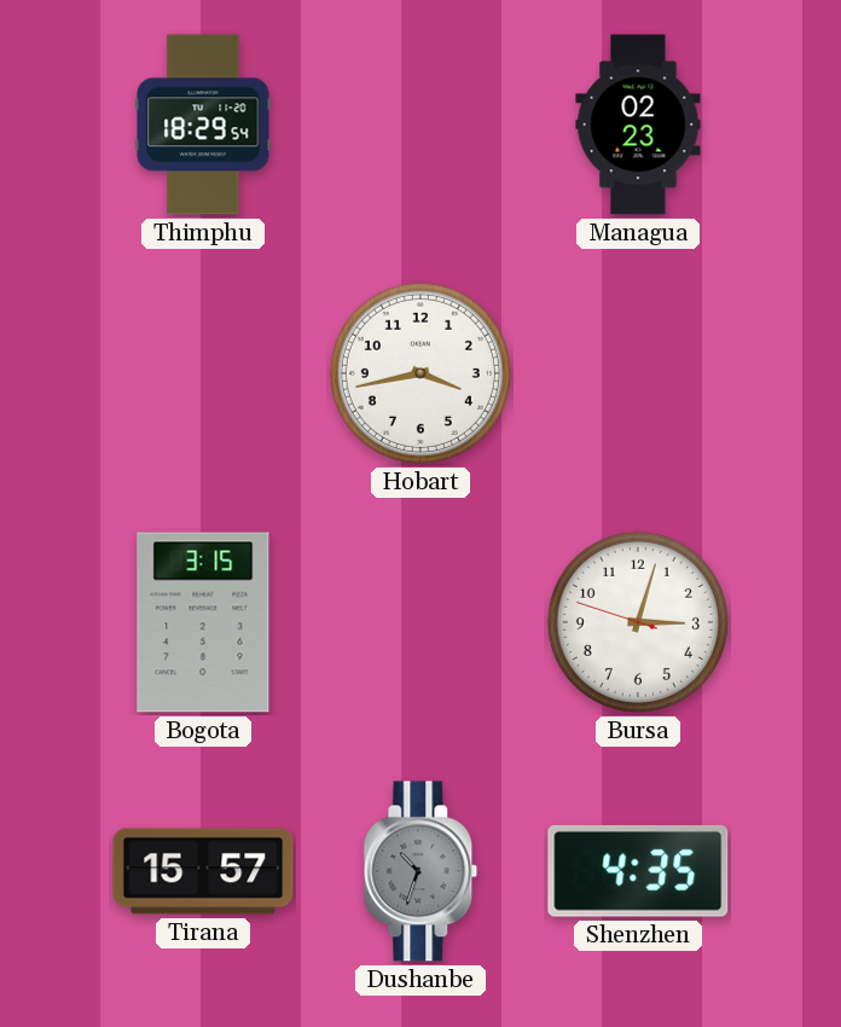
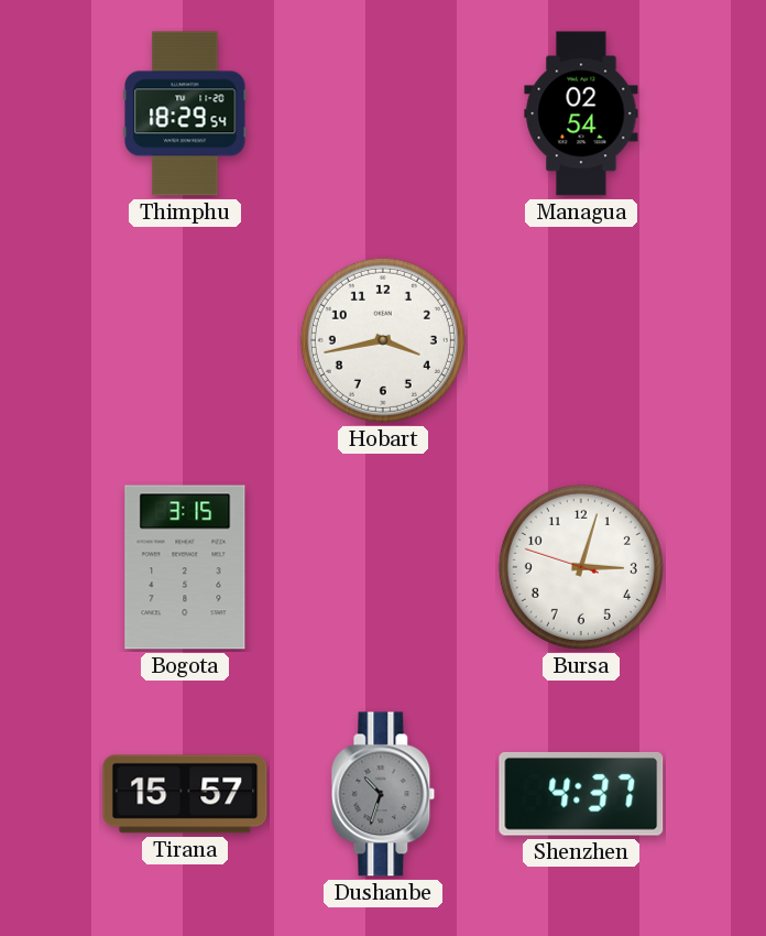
Managua: 02:23 -> 02:54 (581, 113)
Shenzhen: 4:35 -> 4:37 (581, 794)
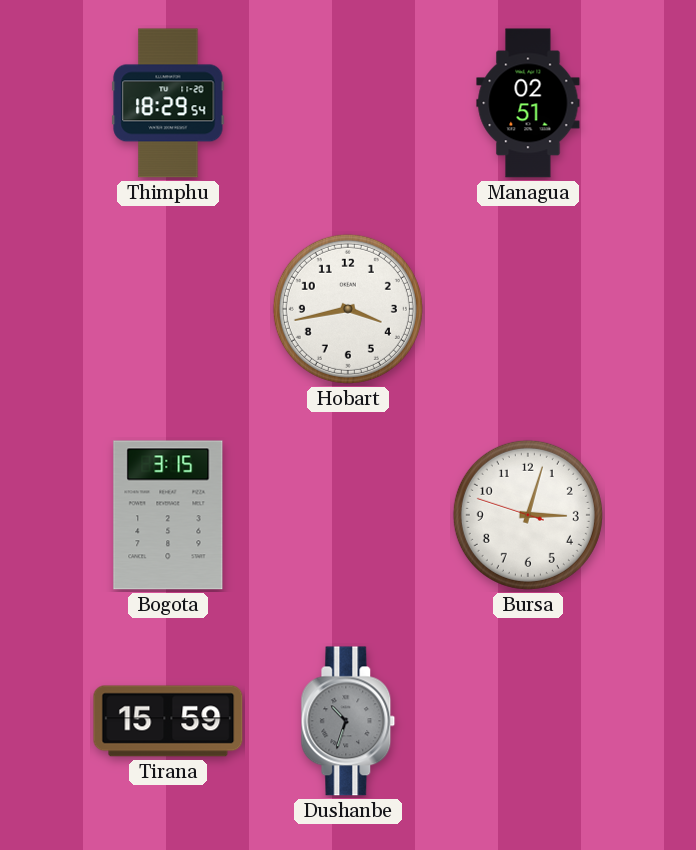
Managua: 02:54 -> 02:51 (528, 103)
Tirana: 15:57 -> 15:59 (168, 721)
Shenzhen: 4:37 -> none (581, 794)
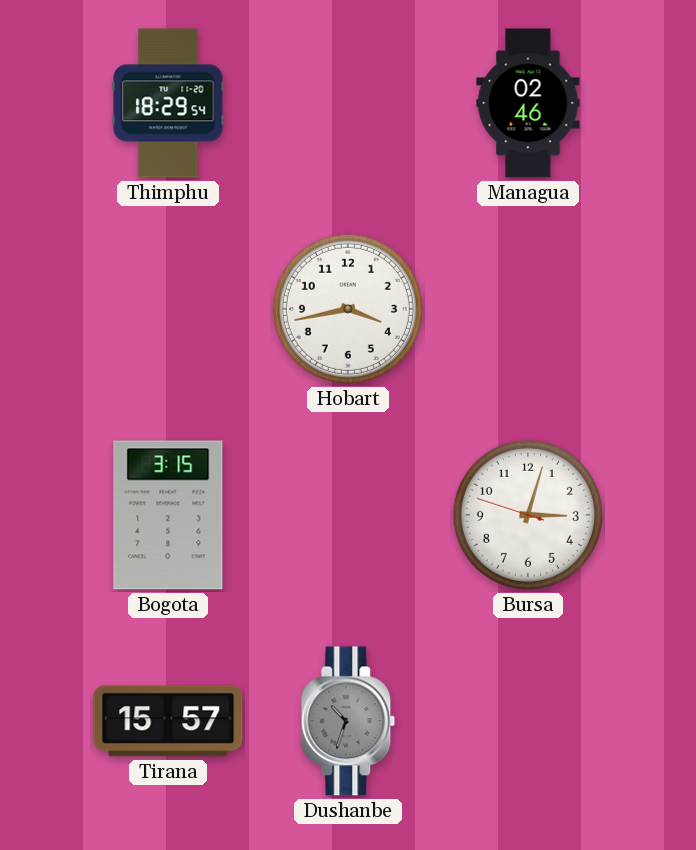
Managua: 02:51 -> 02:46 (528, 103)
Tirana: 15:59 -> 15:57 (168, 721)
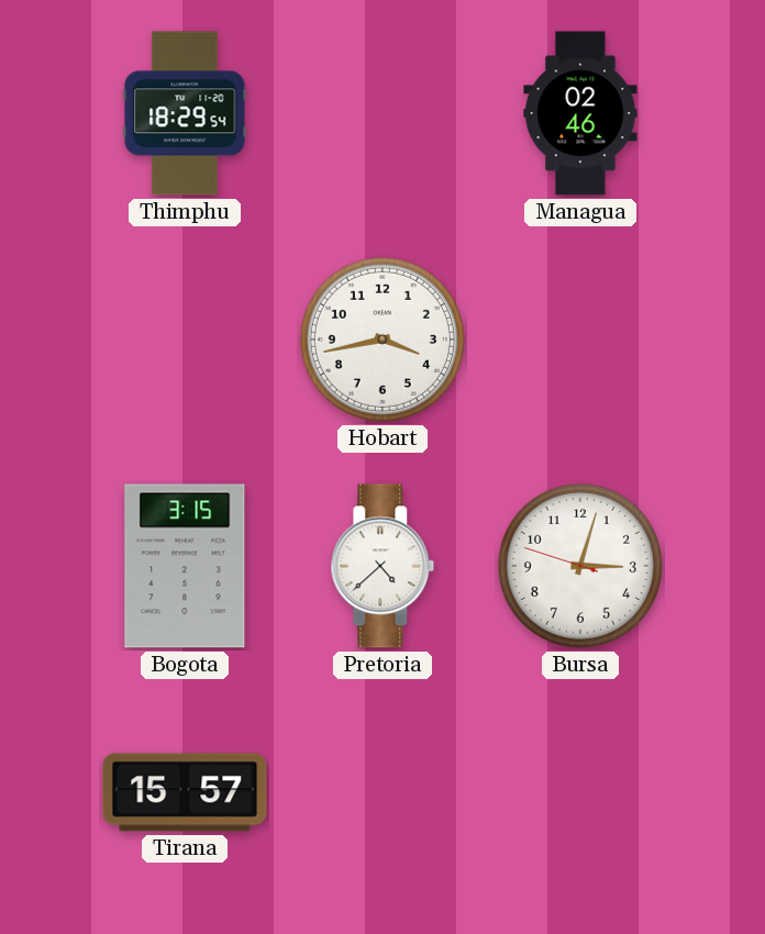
Pretoria: none -> 4:38 (382, 566)
Dushanbe: 10:33 -> none (348, 721)
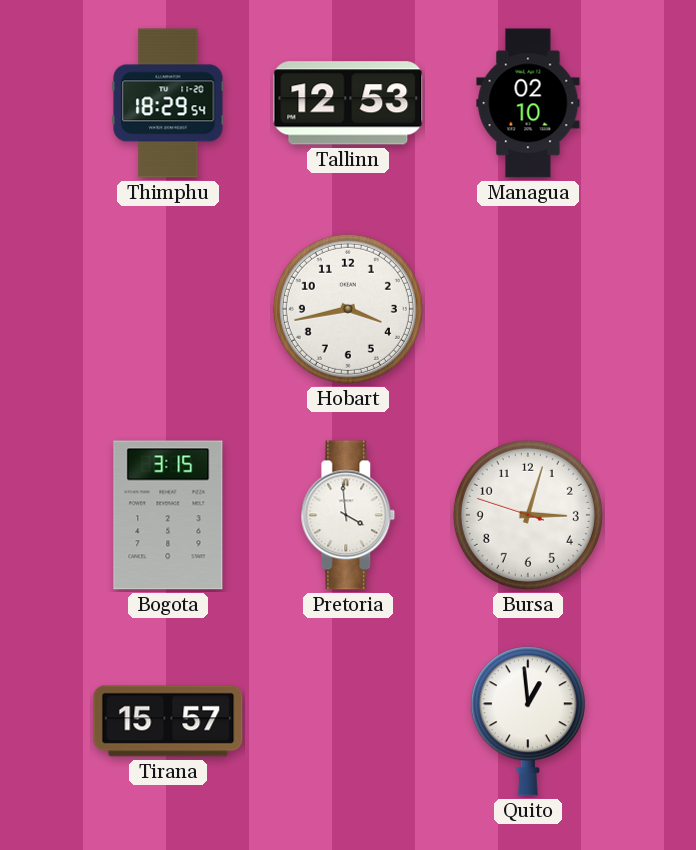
Tallinn: none -> 12:53 (348, 103)
Managua: 02:46 -> 02:10 (528, 103)
Pretoria: 4:38 -> 3:59 (348, 515)
Quito: none -> 12:59 (528, 721)
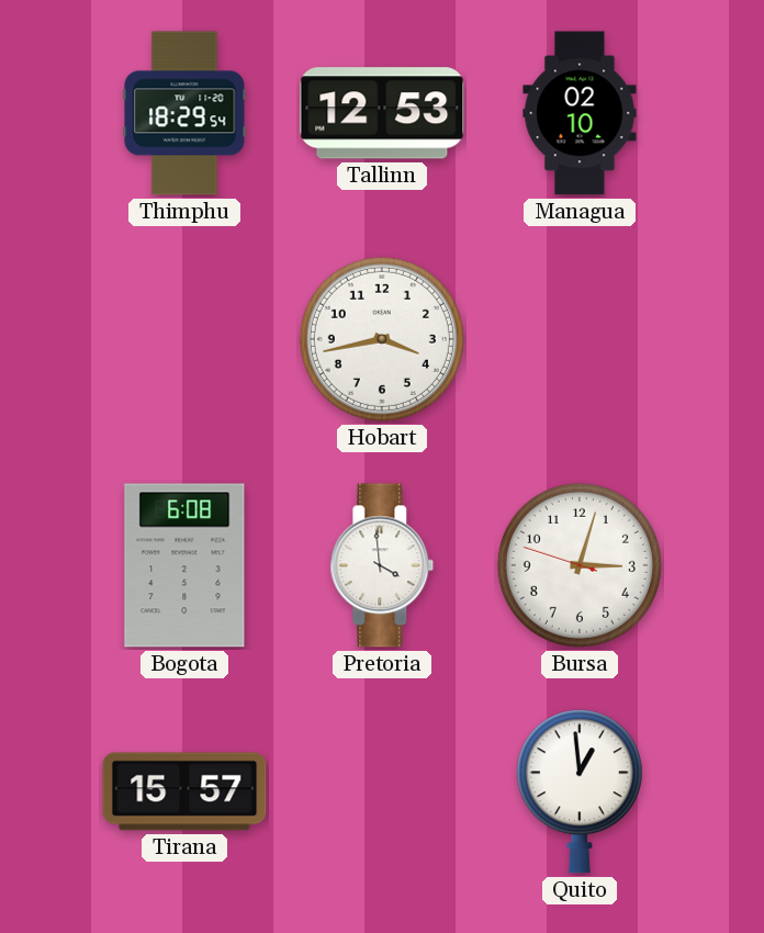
Bogota: 3:15 -> 6:08 (184, 565)
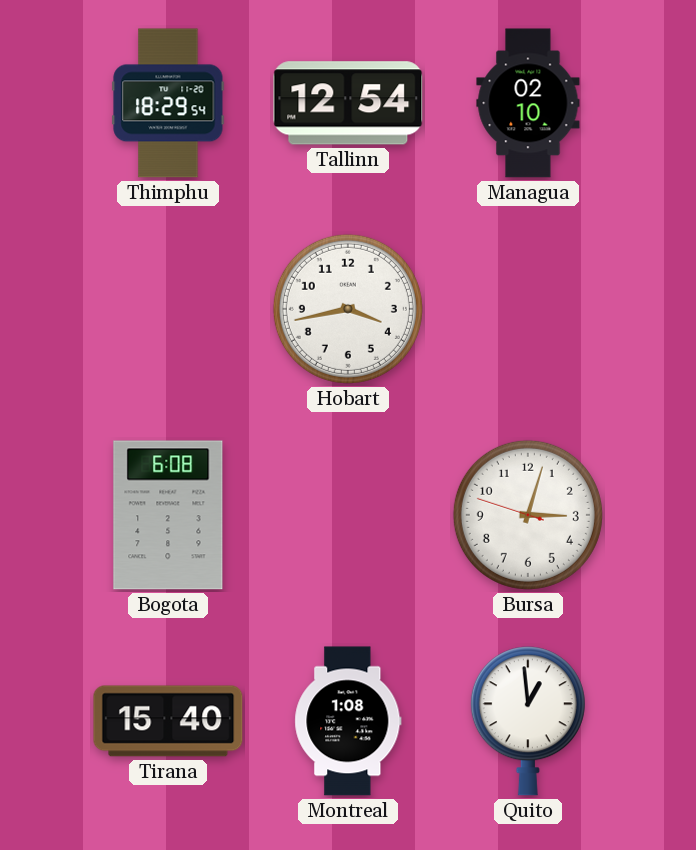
Tallinn: 12:53 -> 12:54 (348, 103)
Pretoria: 3:59 -> none (382, 565)
Tirana: 15:57 -> 15:40 (168, 721)
Montreal: none -> 1:08 (348, 721)
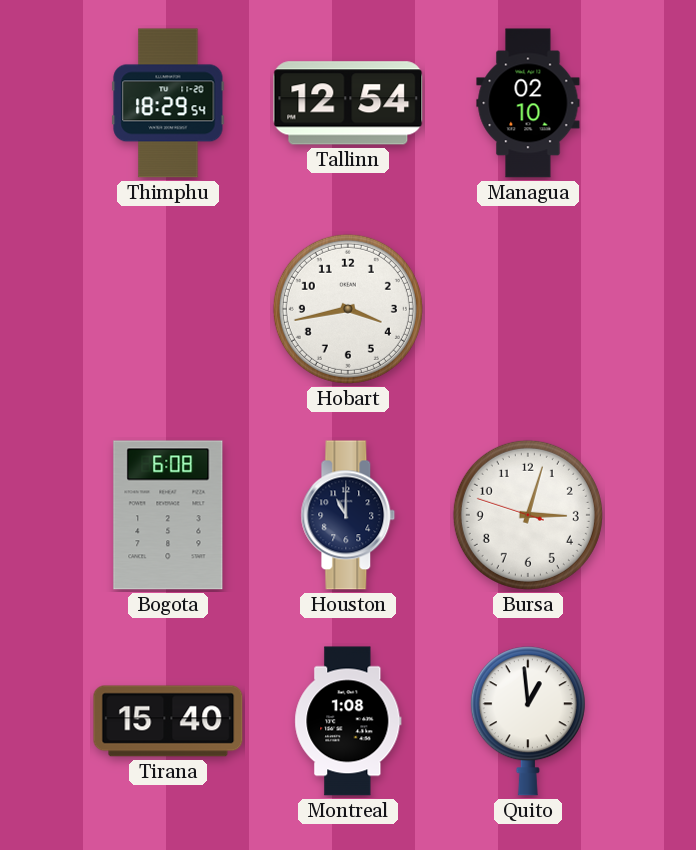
Houston: none -> 11:00 (348, 515)
